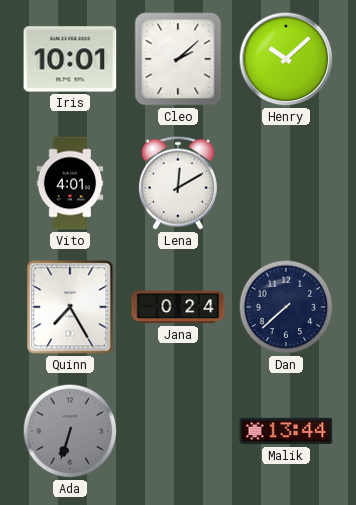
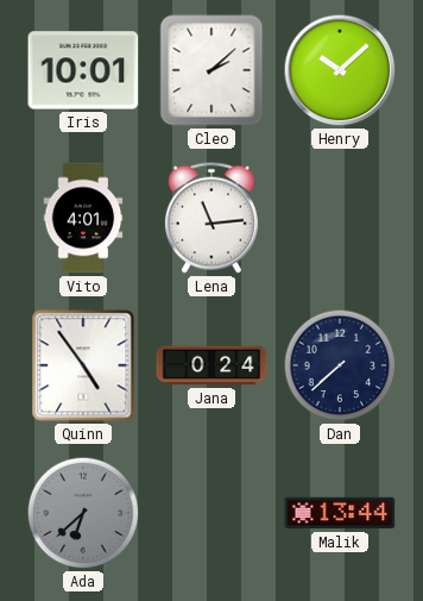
Lena: 12:10 -> 11:14 (211, 218)
Quinn: 7:25 -> 4:54 (83, 365)
Ada: 6:33 -> 6:38 (83, 513)
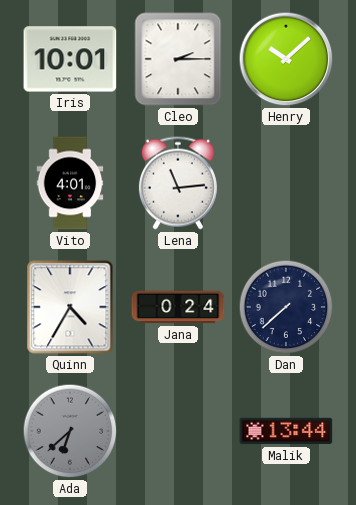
Cleo: 2:08 -> 2:15 (178, 59)
Quinn: 4:54 -> 4:35 (70, 307)
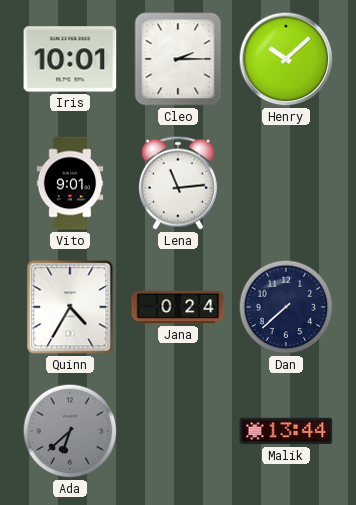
Vito: 4:01 -> 9:01 (70, 183)
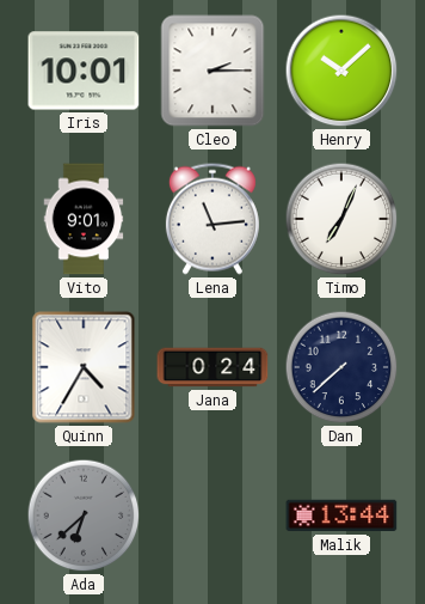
Timo: none -> 7:04 (341, 219)
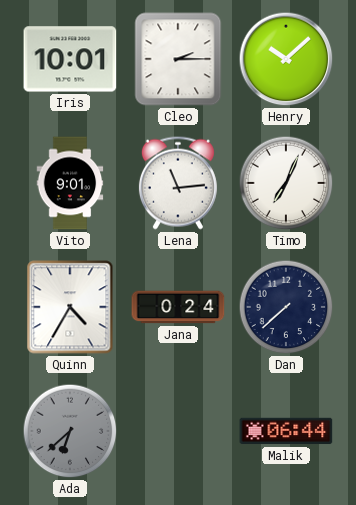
Malik: 13:44 -> 06:44 (286, 431)
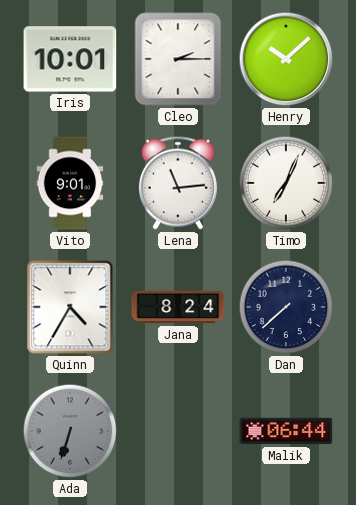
Jana: 0:24 -> 8:24 (178, 307)
Ada: 6:38 -> 6:33 (70, 431)
